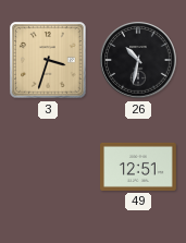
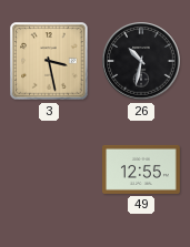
3: 3:33 -> 3:28 (49, 61)
49: 12:51 -> 12:55 (142, 169)
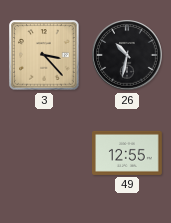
3: 3:28 -> 3:23 (44, 55)
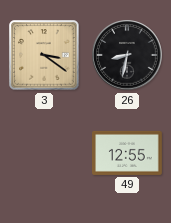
3: 3:23 -> 3:21 (44, 55)
26: 10:32 -> 8:32 (127, 55)
